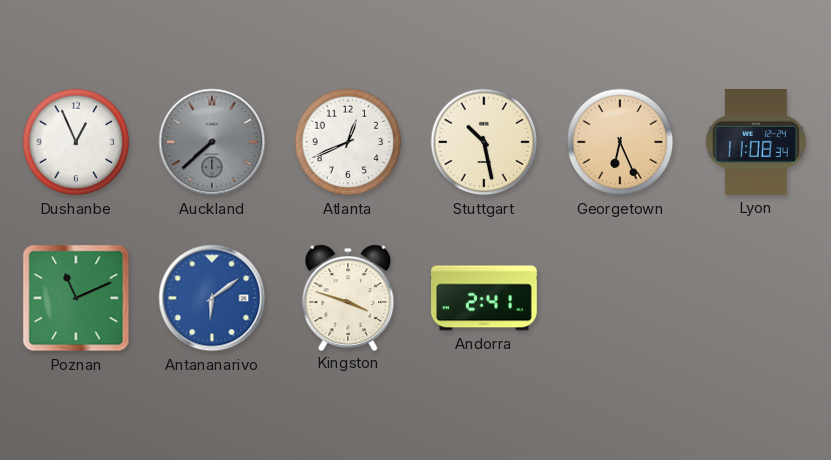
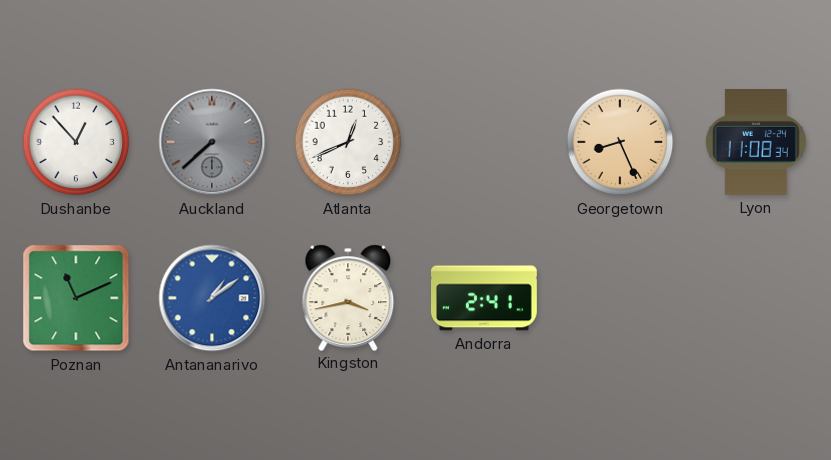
Dushanbe: 12:56 -> 12:53 (76, 142)
Stuttgart: 10:28 -> none (484, 142)
Georgetown: 6:26 -> 8:26 (620, 142)
Antananarivo: 6:09 -> 1:09 (212, 298)
Kingston: 3:48 -> 3:43 (348, 297)
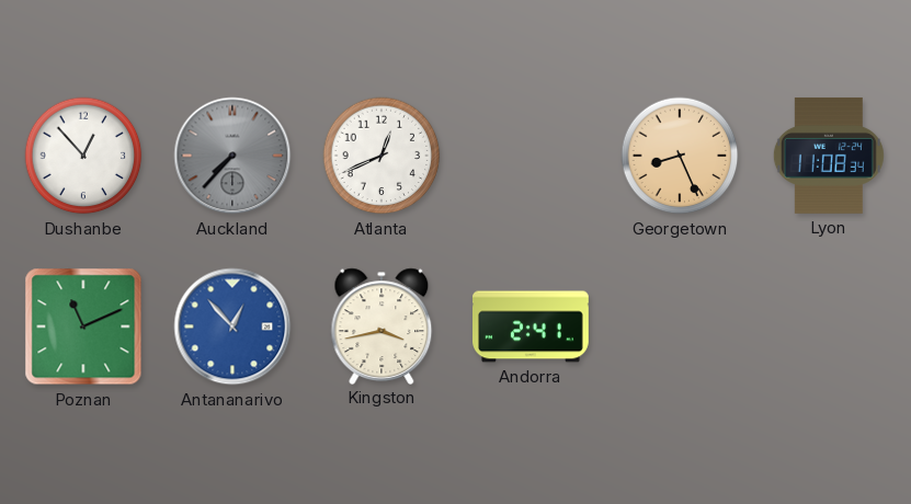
Auckland: 7:38 -> 7:37 (232, 156)
Antananarivo: 1:09 -> 12:53 (232, 327)
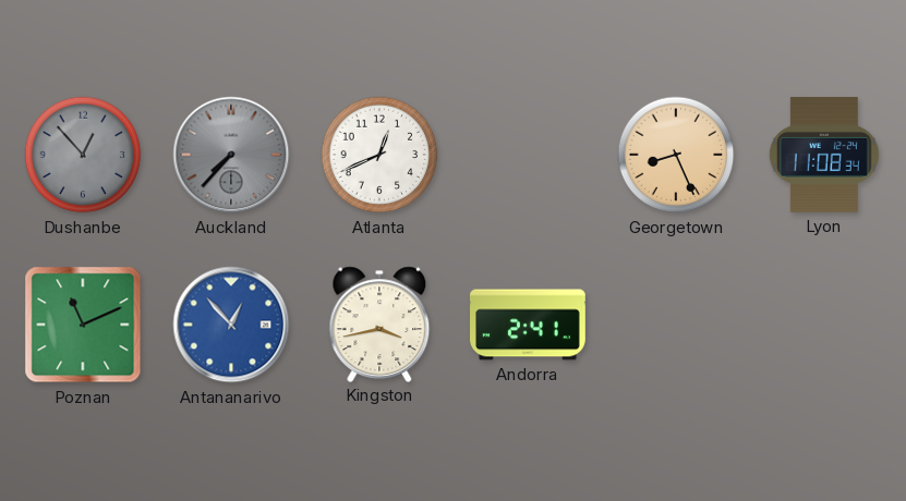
Dushanbe dial: white -> grey (83, 155)
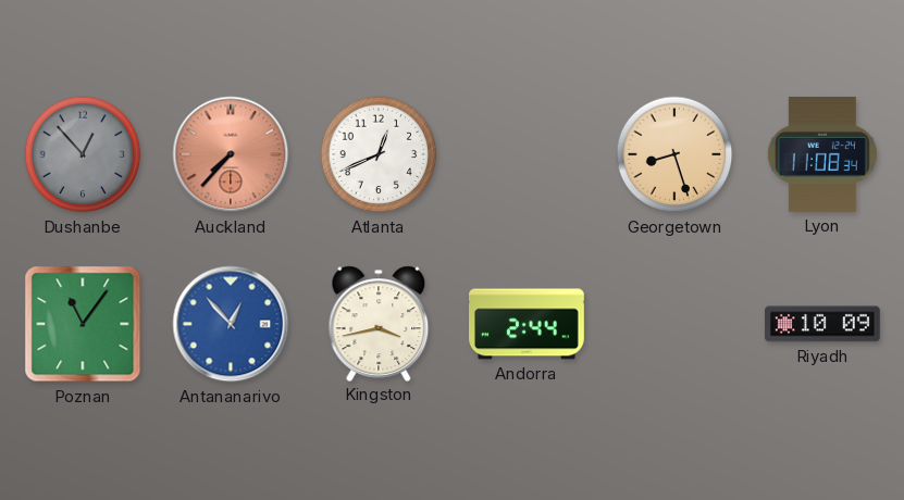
Auckland dial: grey -> salmon (231, 154)
Georgetown: 8:26 -> 8:27 (674, 154)
Poznan: 11:11 -> 11:06 (83, 324)
Andorra: 2:41 -> 2:44 (528, 324)
Riyadh: none -> 10:09 (822, 324)
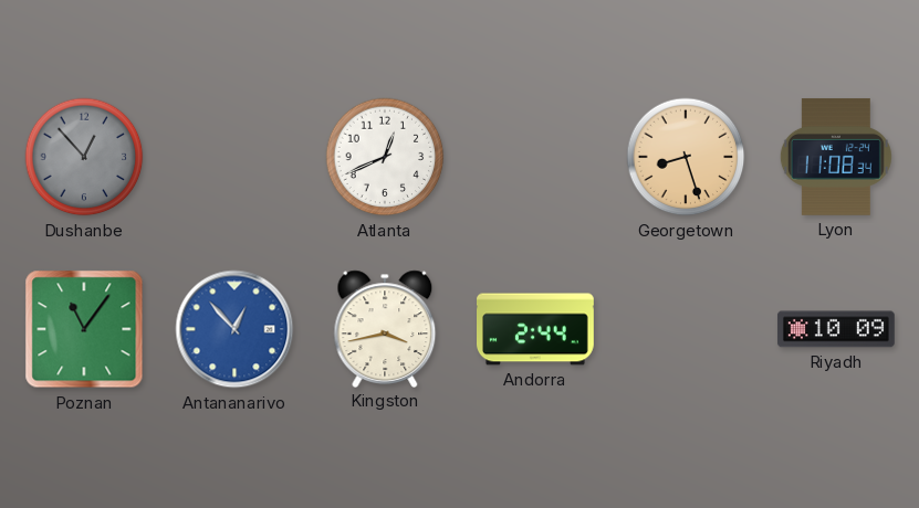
Auckland: 7:37 -> none (231, 154)
